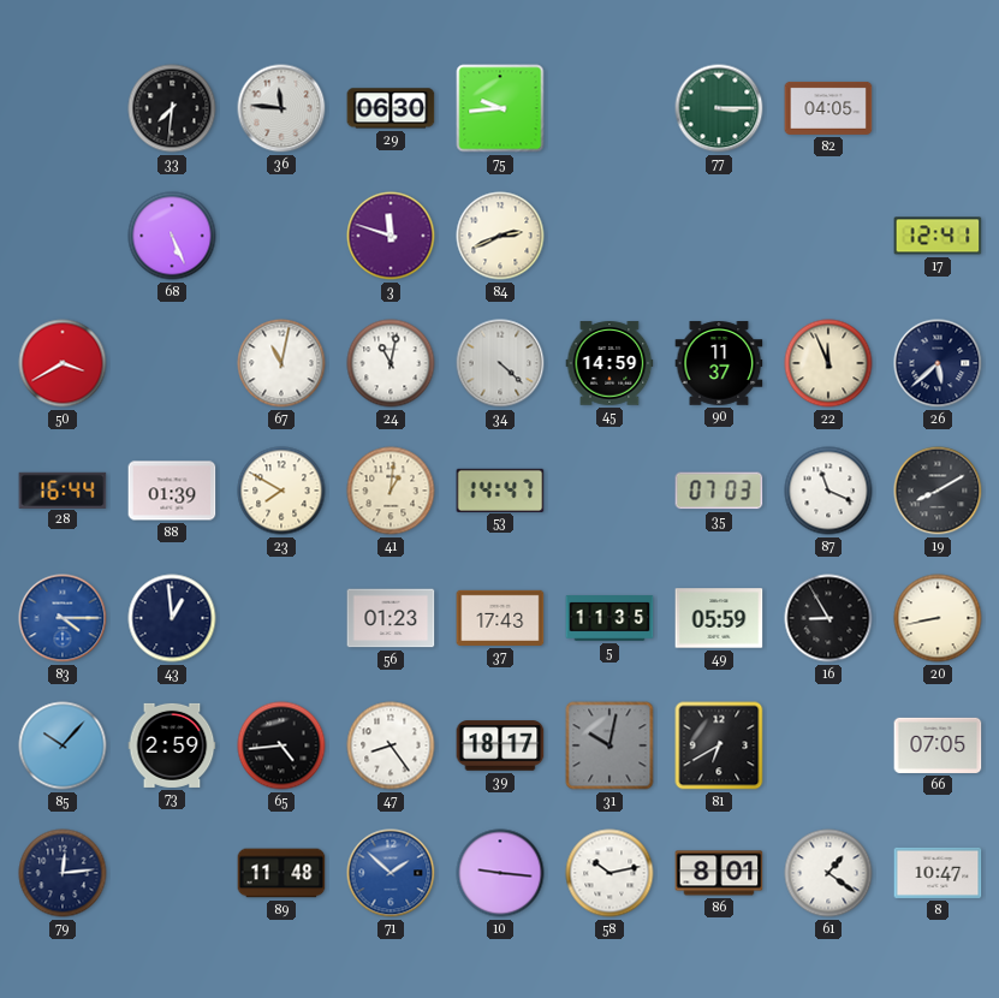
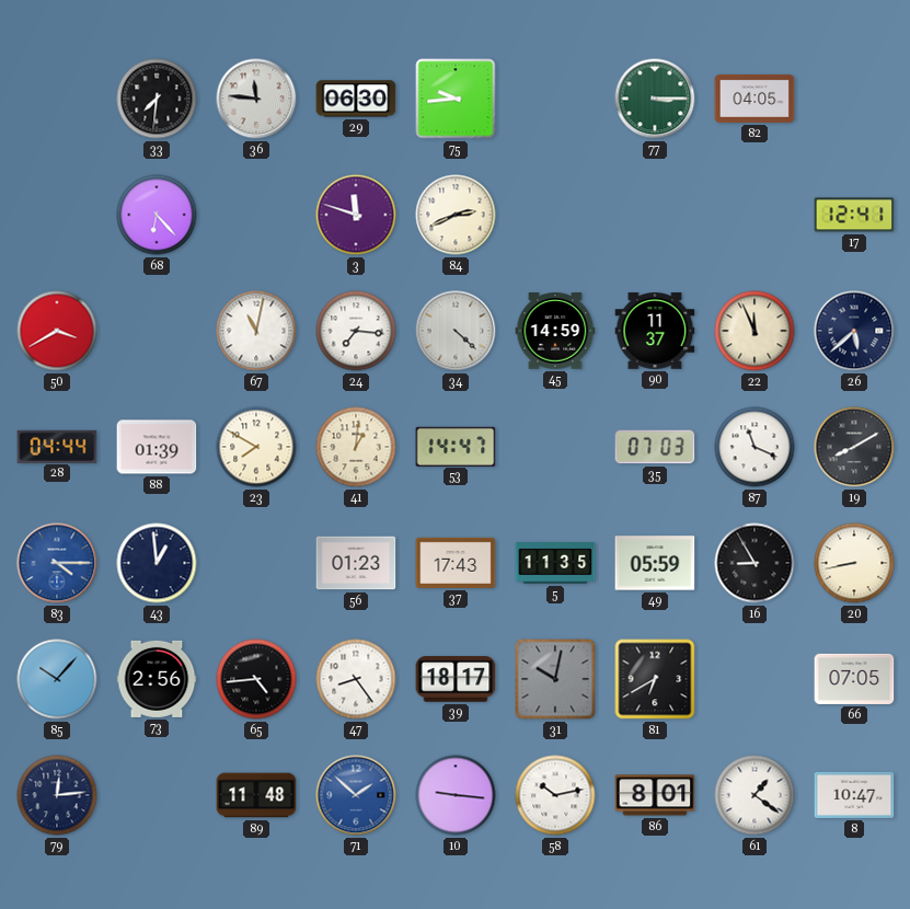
68: 5:26 -> 6:23 (157, 215)
24: 11:02 -> 7:16 (356, 331)
28: 16:44 -> 04:44 (57, 446)
73: 2:59 -> 2:56 (157, 679)
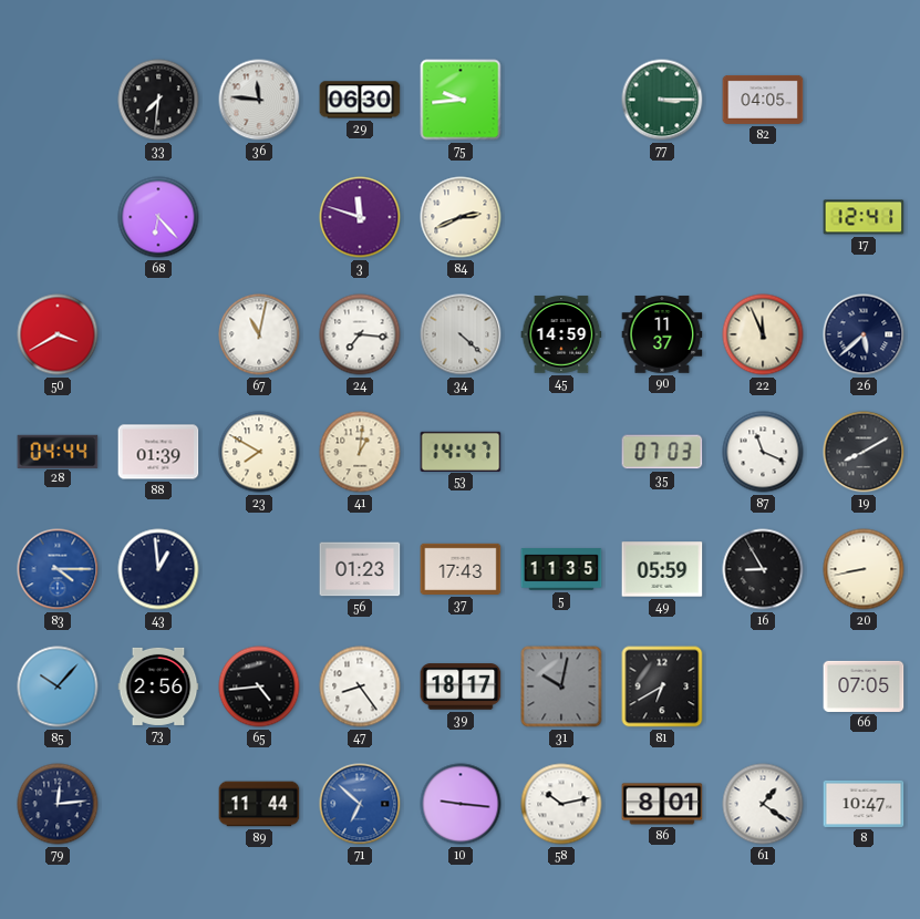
89: 11:48 -> 11:44 (259, 804)
71: 1:52 -> 6:52 (360, 804)
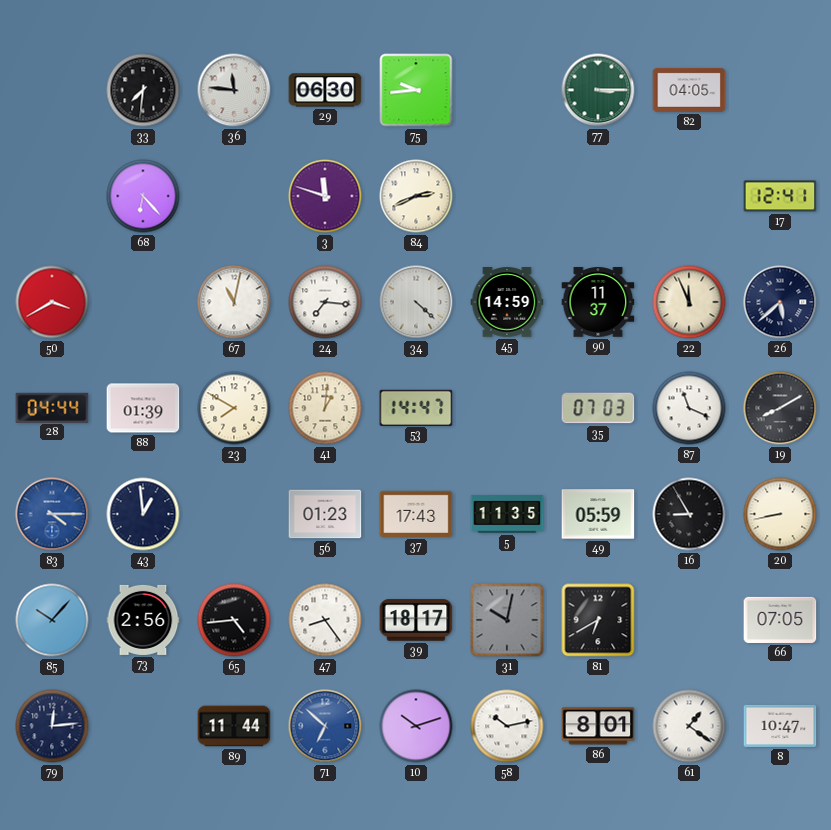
10: 9:16 -> 10:12 (416, 726)
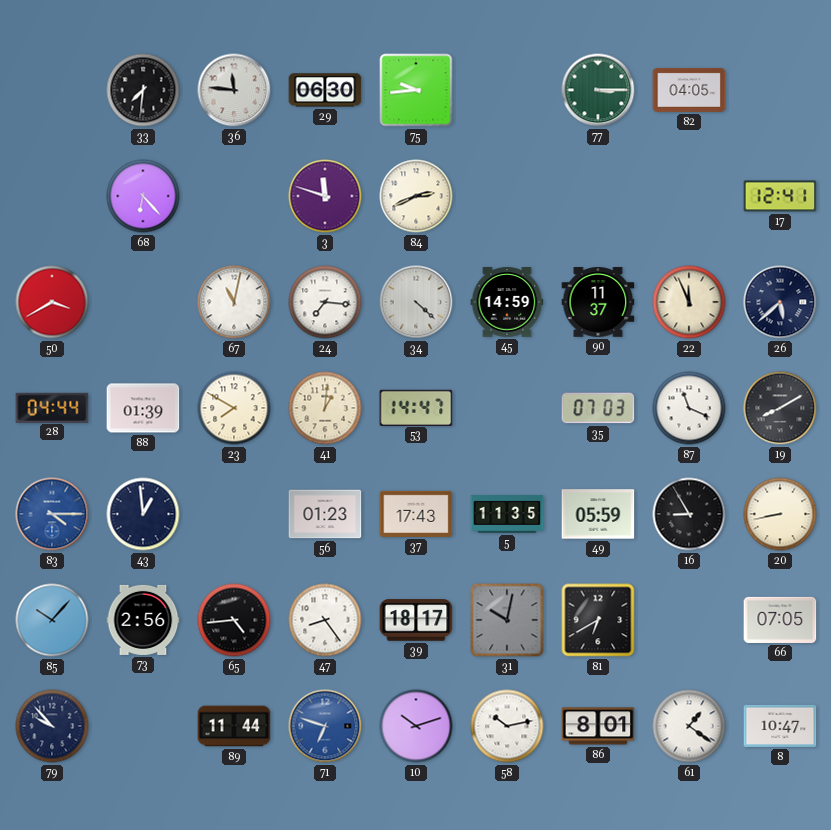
79: 12:14 -> 9:53 (52, 726)
71: 6:52 -> 6:48 (325, 726)
